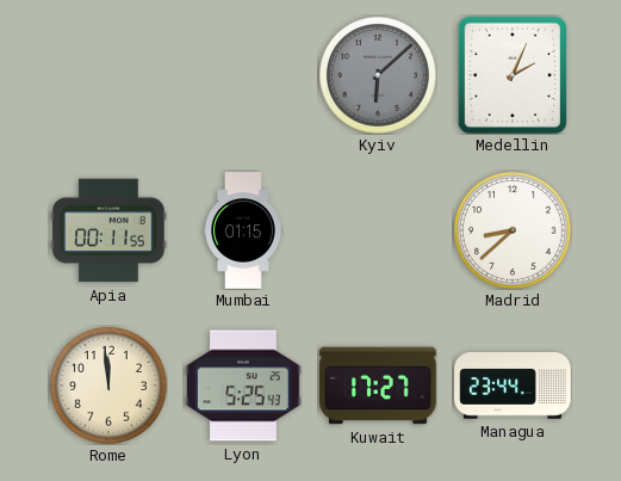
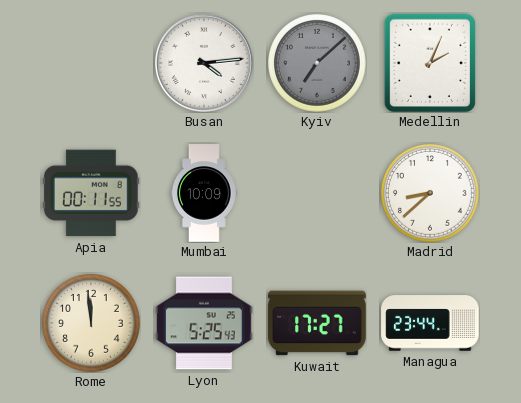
Busan: none -> 4:14 (204, 63)
Kyiv: 6:08 -> 7:08 (318, 64)
Mumbai: 01:15 -> 10:09 (204, 193)
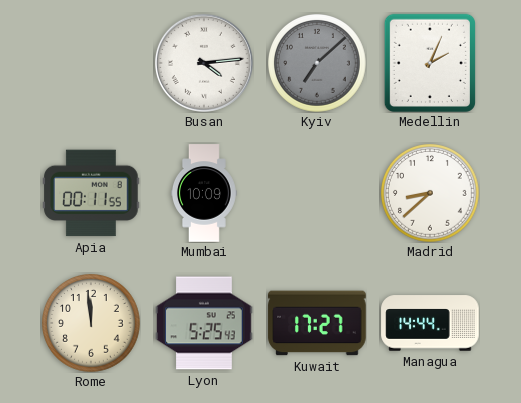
Managua: 23:44 -> 14:44 (430, 323)
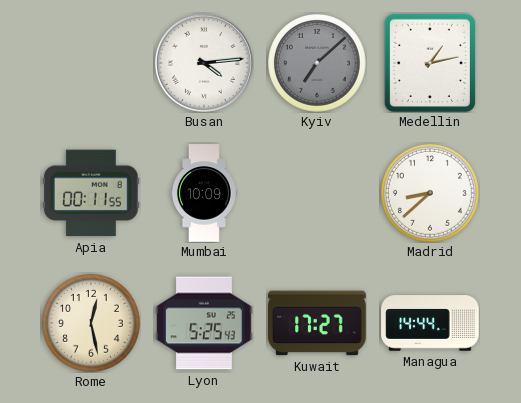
Medellin: 2:04 -> 1:13 (430, 63)
Rome: 11:59 -> 12:28 (92, 324)
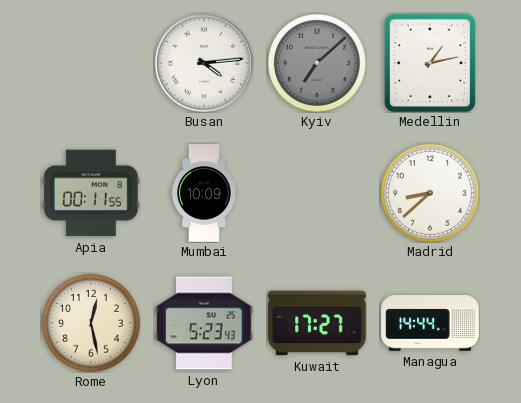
Lyon: 5:25 -> 5:23 (204, 323)
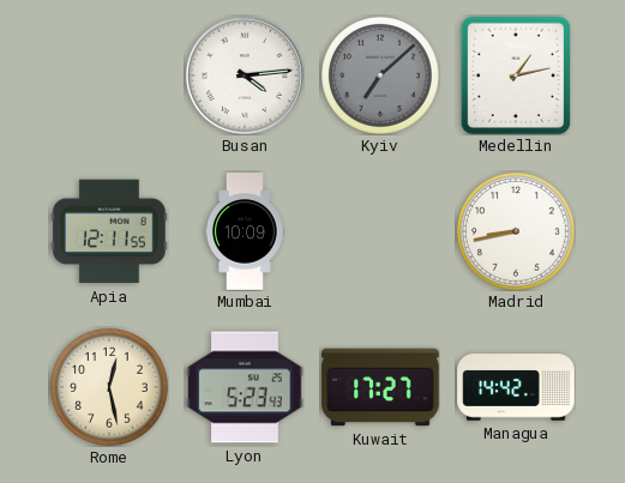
Apia: 00:11 -> 12:11 (109, 231)
Madrid: 8:38 -> 8:43 (517, 233)
Managua: 14:44 -> 14:42 (516, 387)
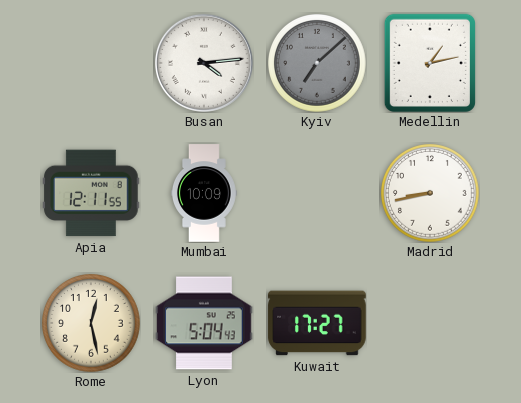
Lyon: 5:23 -> 5:04 (204, 323)
Managua: 14:42 -> none (516, 387)
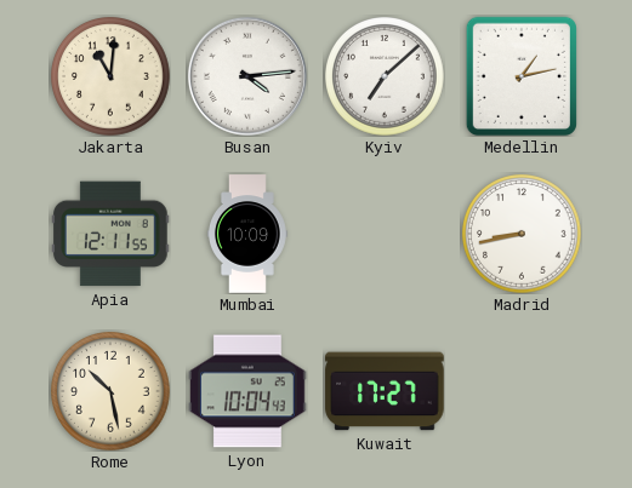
Jakarta: none -> 11:01 (112, 77)
Kyiv dial: grey -> white (386, 77)
Rome: 12:28 -> 10:28 (112, 392)
Lyon: 5:04 -> 10:04 (247, 391)
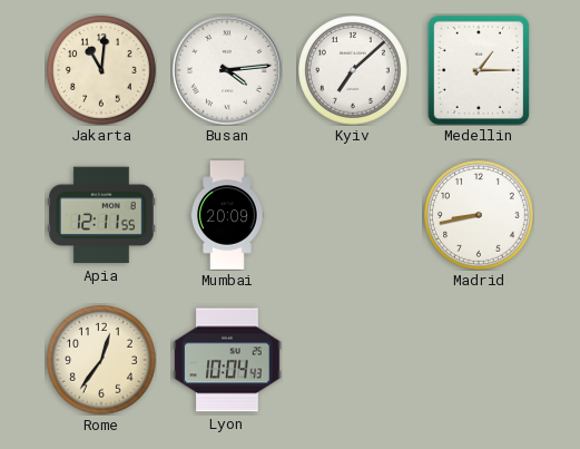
Medellin: 1:13 -> 1:15 (479, 70)
Mumbai: 10:09 -> 20:09 (227, 215)
Rome: 10:28 -> 12:36 (102, 361)
Kuwait: 17:27 -> none (385, 391)
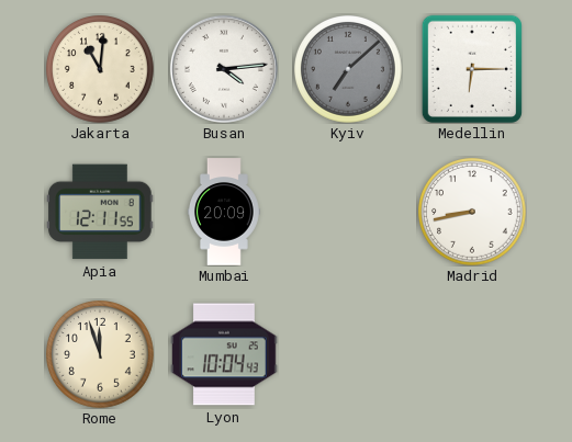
Kyiv dial: white -> grey (349, 70)
Medellin: 1:15 -> 6:15 (472, 69)
Rome: 12:36 -> 11:57 (101, 355)
